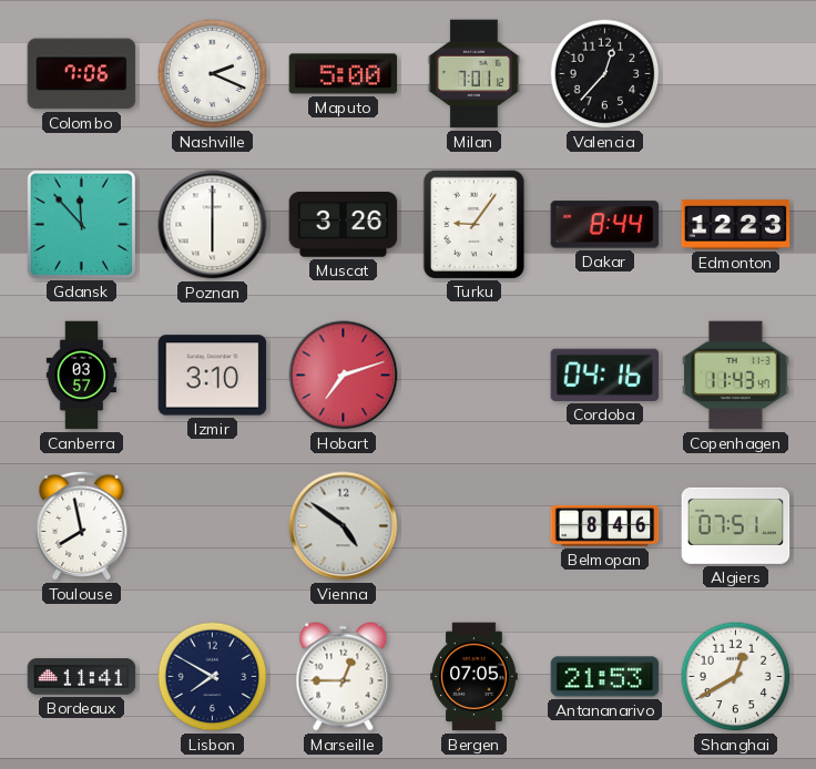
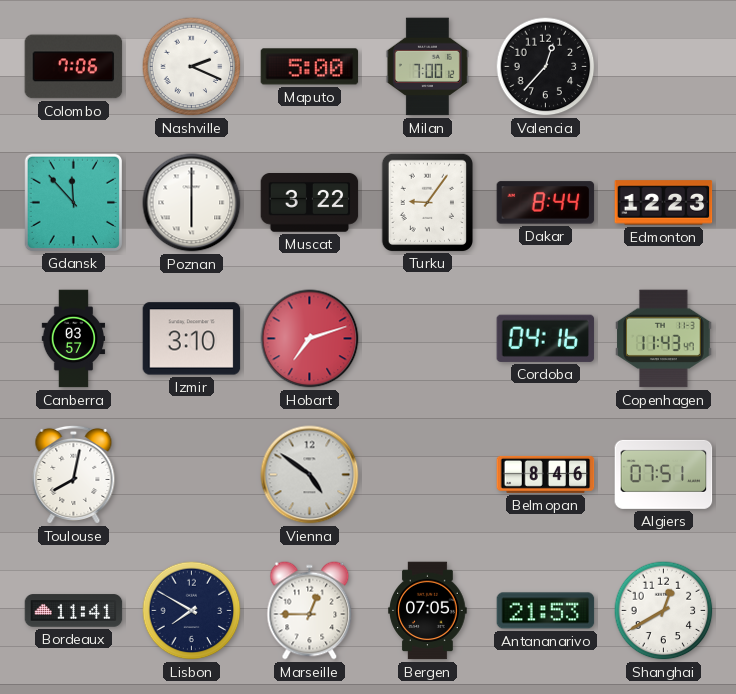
Milan: 7:01 -> 7:00 (427, 67)
Muscat: 3:26 -> 3:22 (310, 203)
Toulouse: 7:58 -> 8:02 (74, 474)
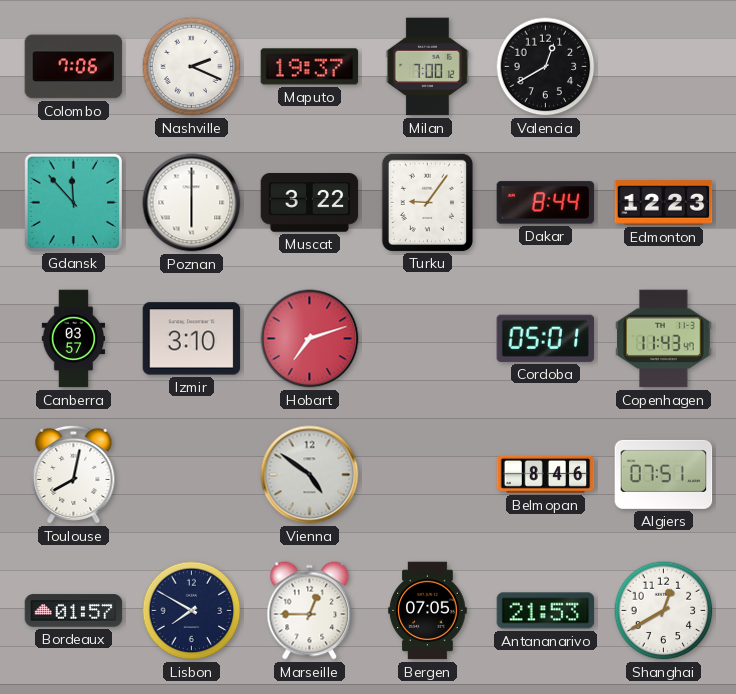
Maputo: 5:00 -> 19:37 (310, 67)
Valencia: 12:37 -> 12:40 (546, 67)
Cordoba: 04:16 -> 05:01 (546, 338)
Bordeaux: 11:41 -> 01:57 (74, 611)
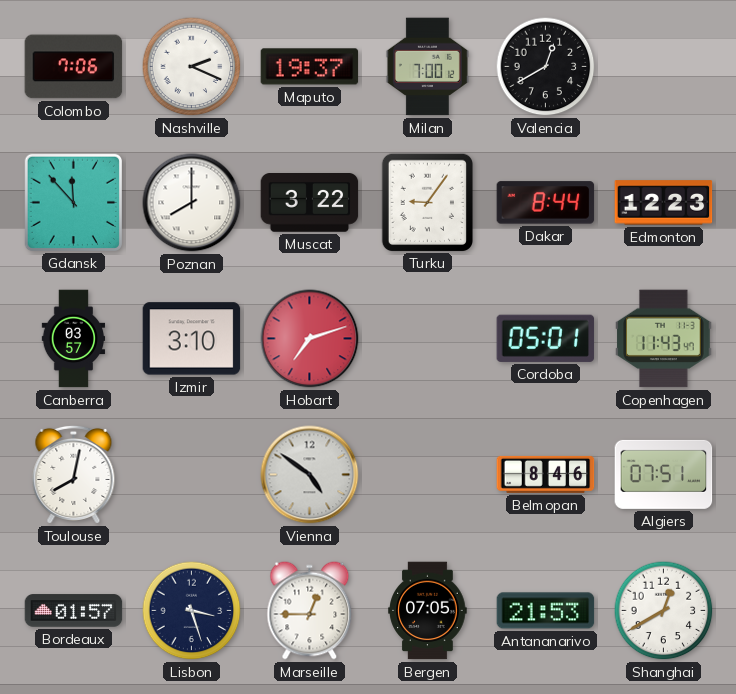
Poznan: 6:00 -> 8:00 (192, 203)
Lisbon: 7:50 -> 3:27 (192, 611)
